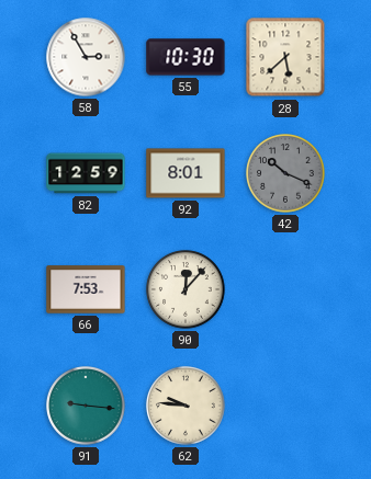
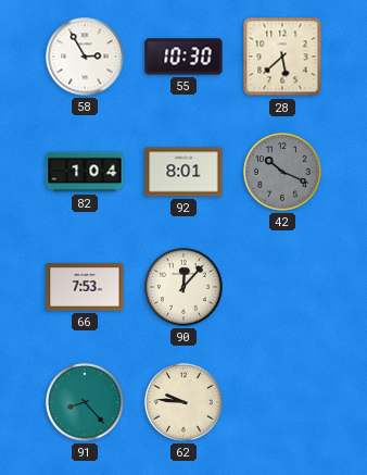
82: 12:59 -> 1:04 (85, 172)
91: 9:16 -> 8:23 (86, 403)
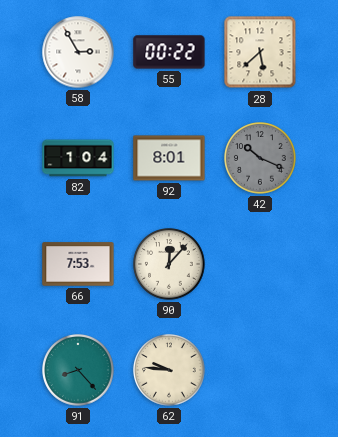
55: 10:30 -> 00:22 (169, 52)
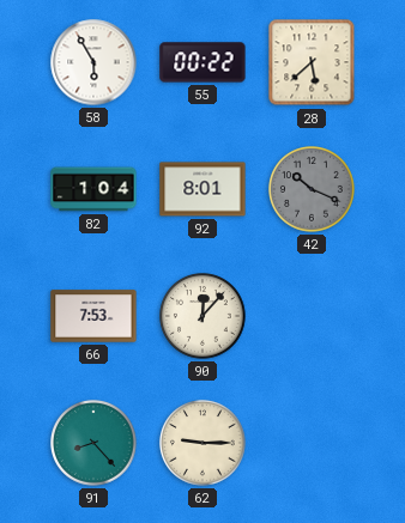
58: 2:55 -> 5:55 (93, 62)
62: 9:46 -> 9:15 (204, 444)
